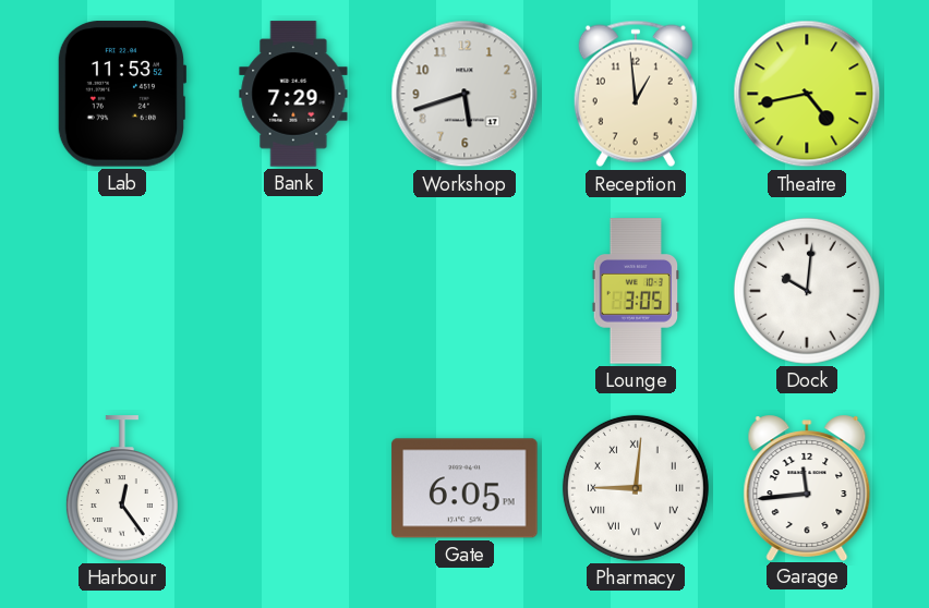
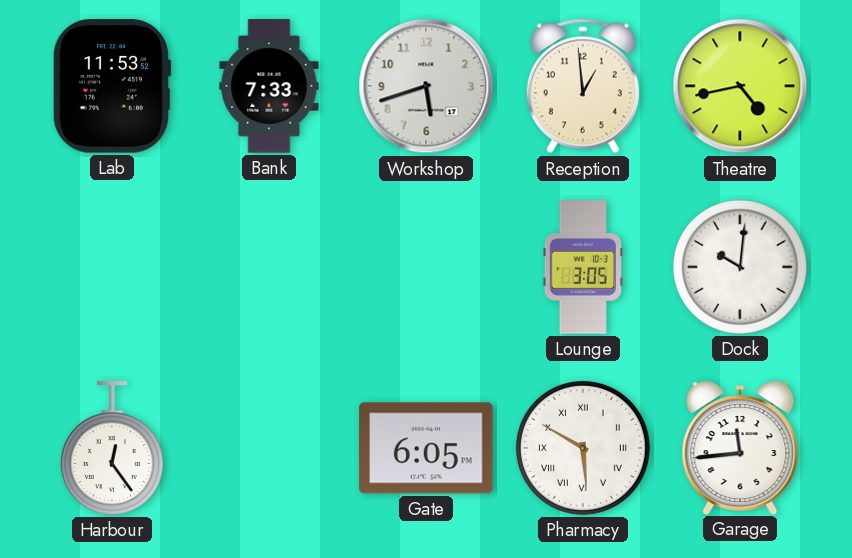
Bank: 7:29 -> 7:33 (269, 86)
Pharmacy: 9:01 -> 5:50 (583, 448)
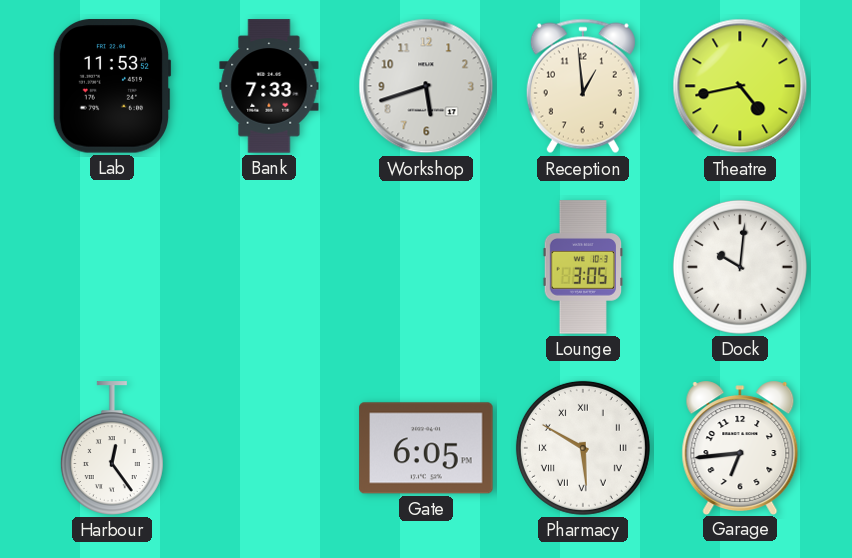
Garage: 11:44 -> 6:44 (740, 447)
